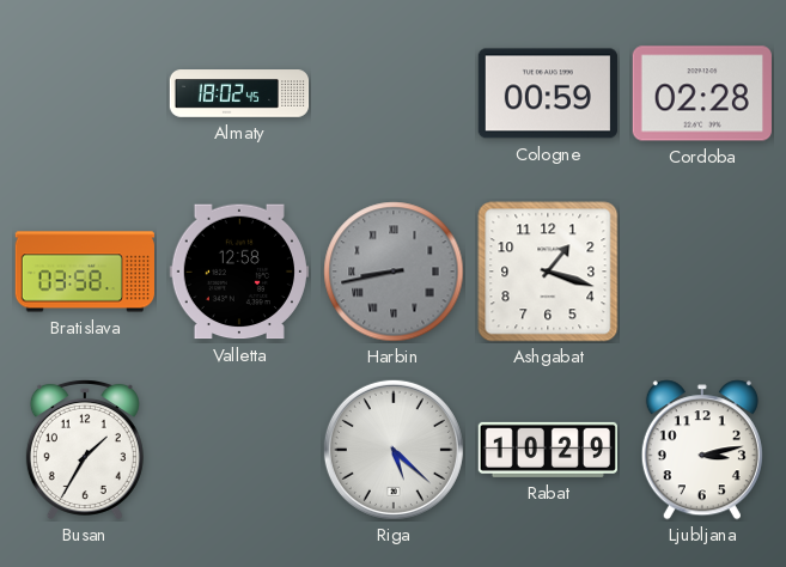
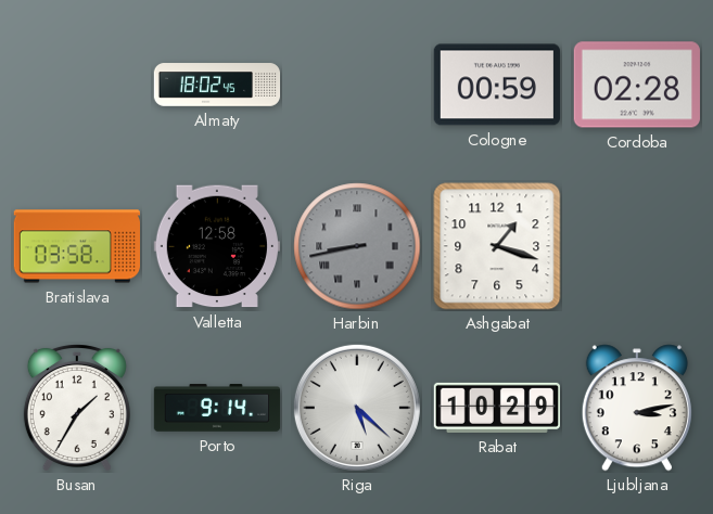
Porto: none -> 9:14 (217, 408)
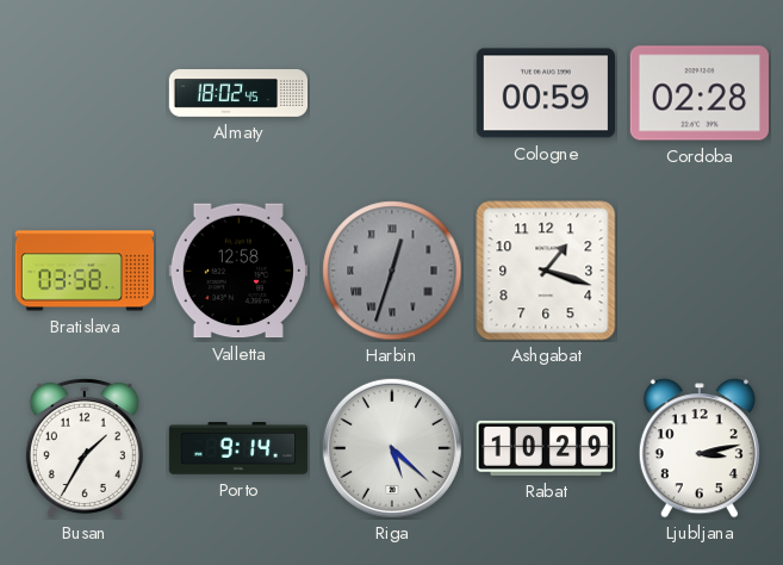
Harbin: 8:43 -> 12:33 (392, 271)
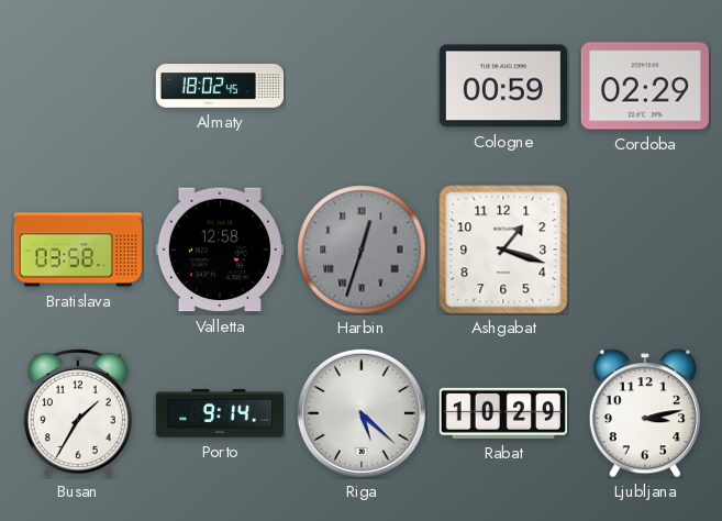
Cordoba: 02:28 -> 02:29 (645, 86)
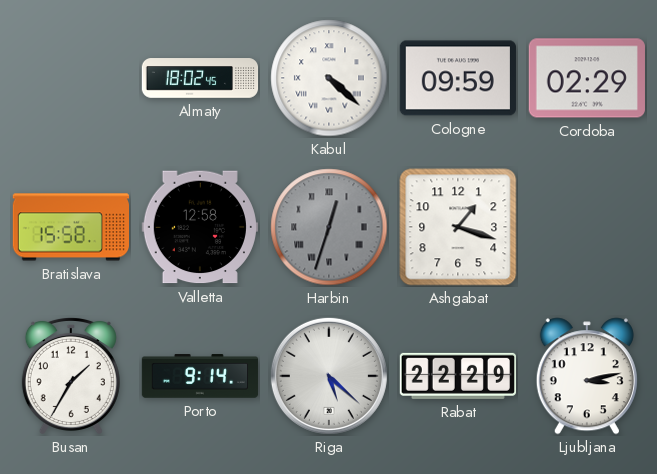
Kabul: none -> 4:22 (329, 78)
Cologne: 00:59 -> 09:59 (458, 78)
Bratislava: 03:58 -> 15:58 (70, 227)
Rabat: 10:29 -> 22:29 (457, 376)
